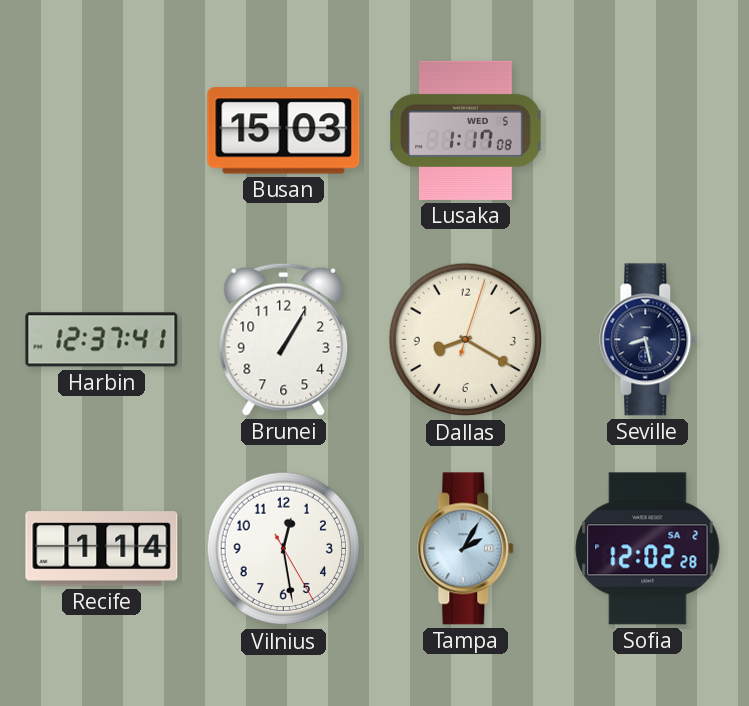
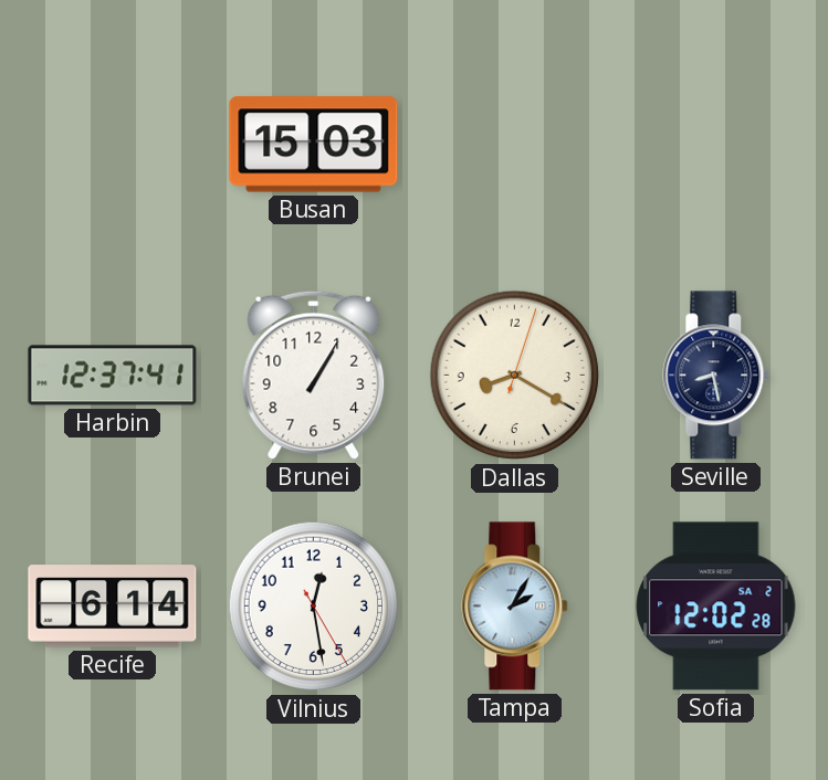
Lusaka: 1:17 -> none (465, 130)
Recife: 1:14 -> 6:14 (113, 607)
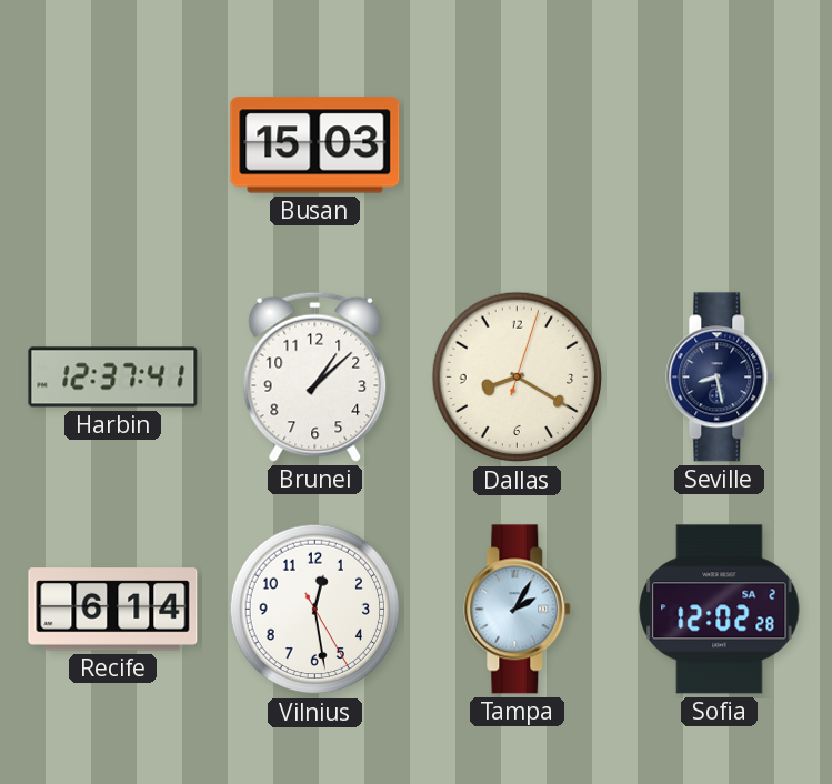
Brunei: 1:05 -> 1:08 (315, 376)
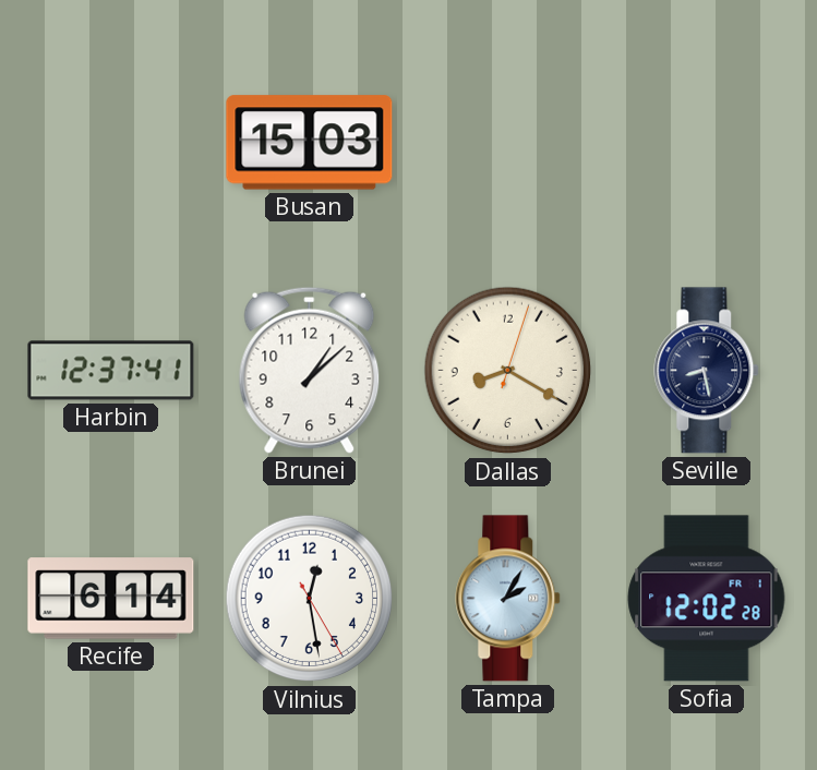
Sofia date: SA 2 -> FR 1 (707, 599)
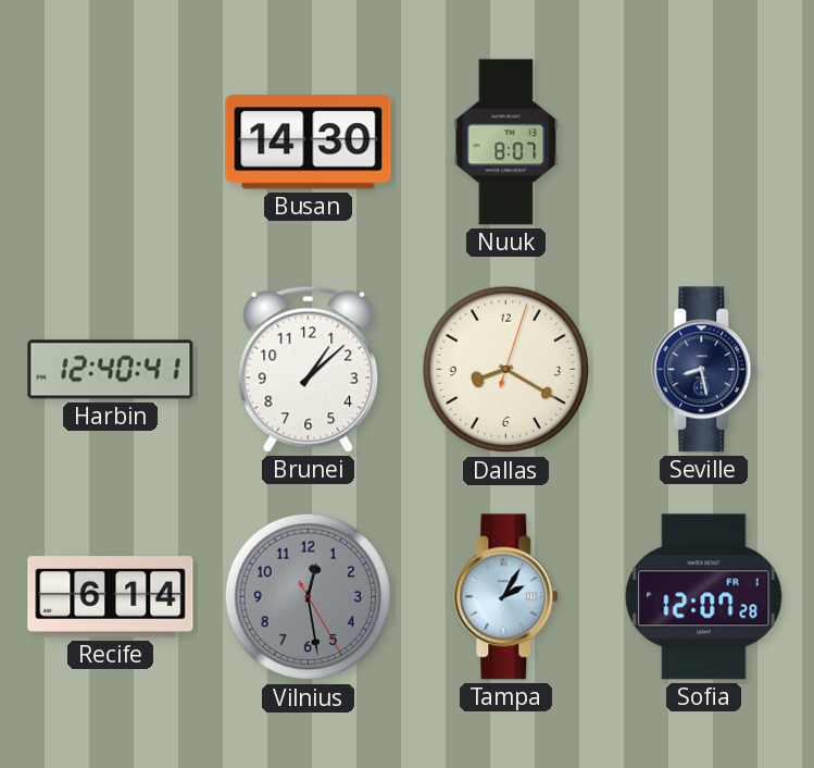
Busan: 15:03 -> 14:30 (309, 143)
Nuuk: none -> 8:07 (506, 143)
Harbin: 12:37 -> 12:40 (111, 370)
Vilnius dial: white -> grey (309, 597)
Sofia: 12:02 -> 12:07 (704, 597)
